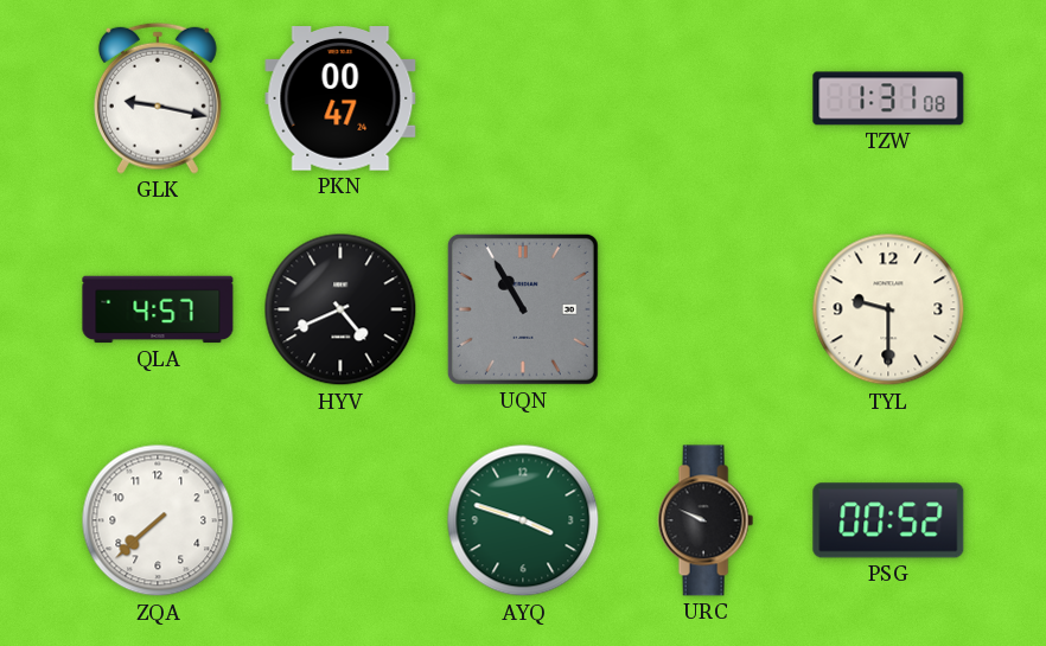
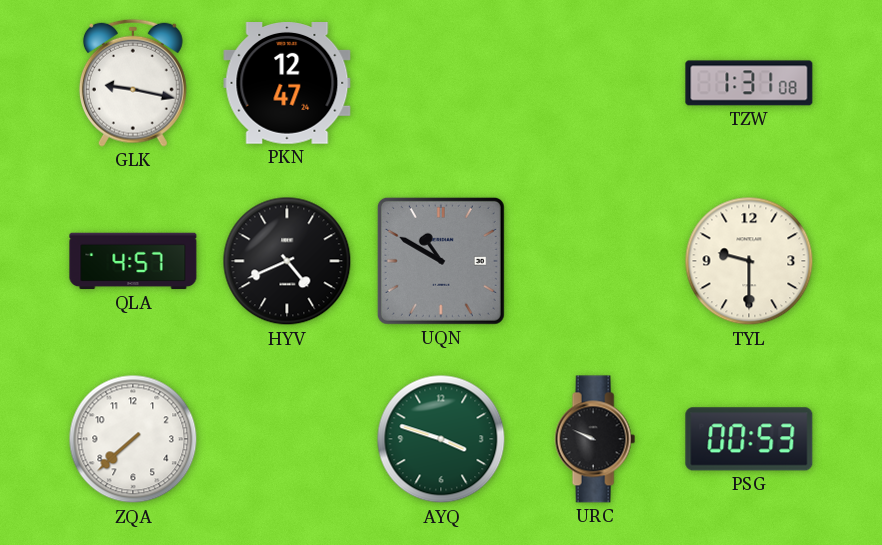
PKN: 00:47 -> 12:47 (287, 84)
UQN: 10:55 -> 10:50 (441, 261)
PSG: 00:52 -> 00:53 (749, 439)
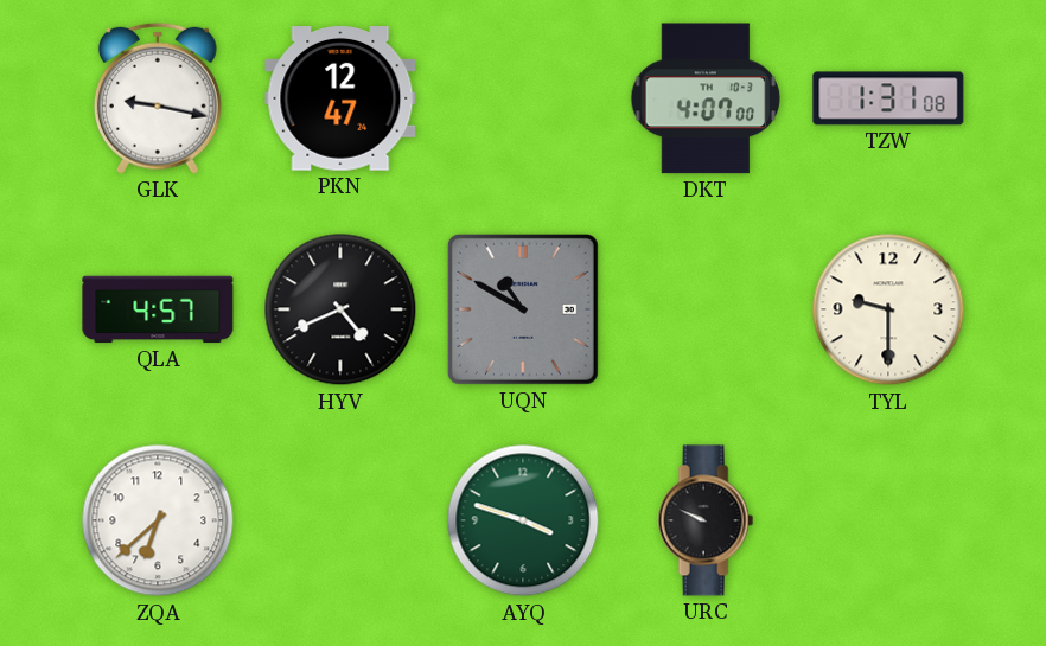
DKT: none -> 4:07 (706, 98)
ZQA: 7:38 -> 6:38 (158, 520)
PSG: 00:53 -> none (749, 439)
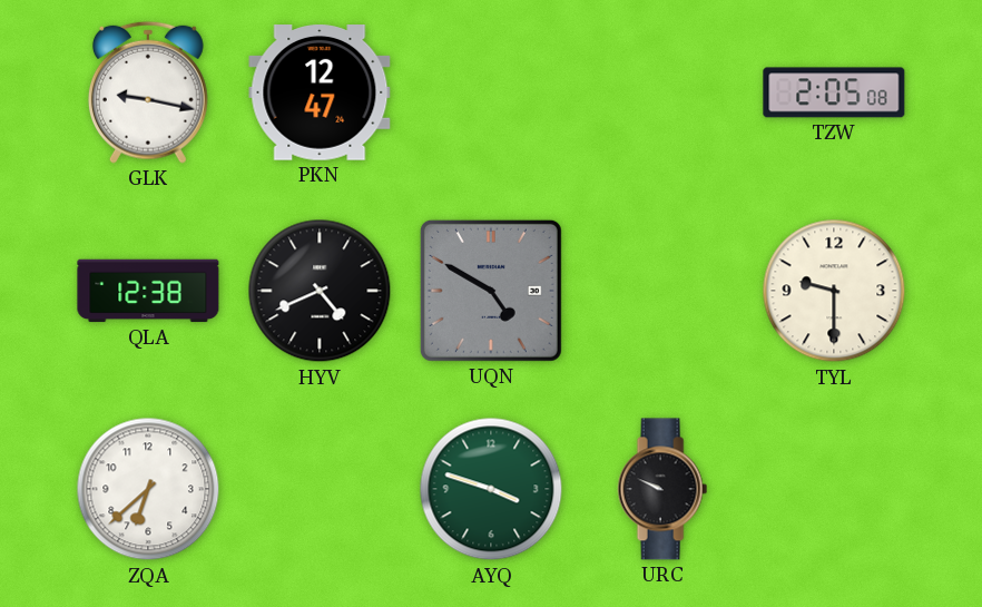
DKT: 4:07 -> none (706, 98)
TZW: 1:31 -> 2:05 (834, 92)
QLA: 4:57 -> 12:38 (148, 291)
UQN: 10:50 -> 4:50 (491, 291)
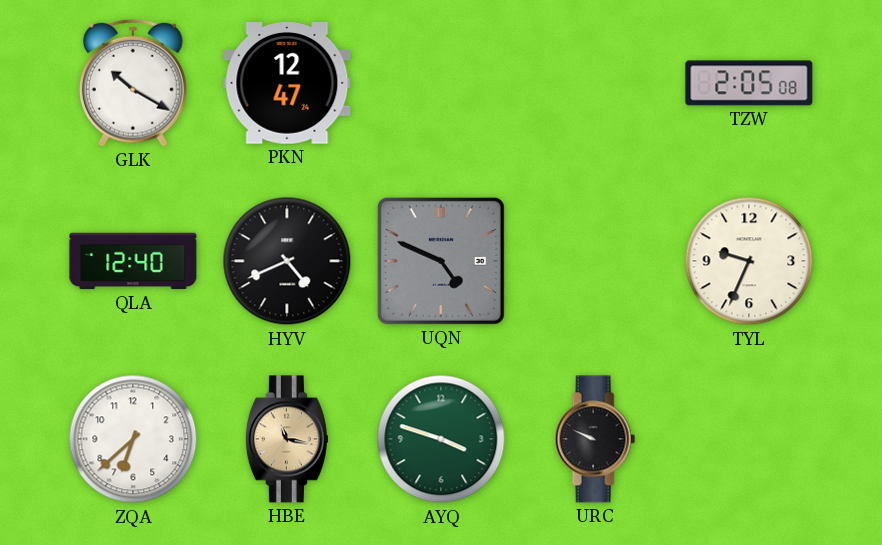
GLK: 9:17 -> 10:20 (133, 83)
QLA: 12:38 -> 12:40 (133, 261)
UQN: 4:50 -> 4:49 (441, 261)
TYL: 9:30 -> 9:34 (749, 261)
HBE: none -> 11:17 (287, 439)
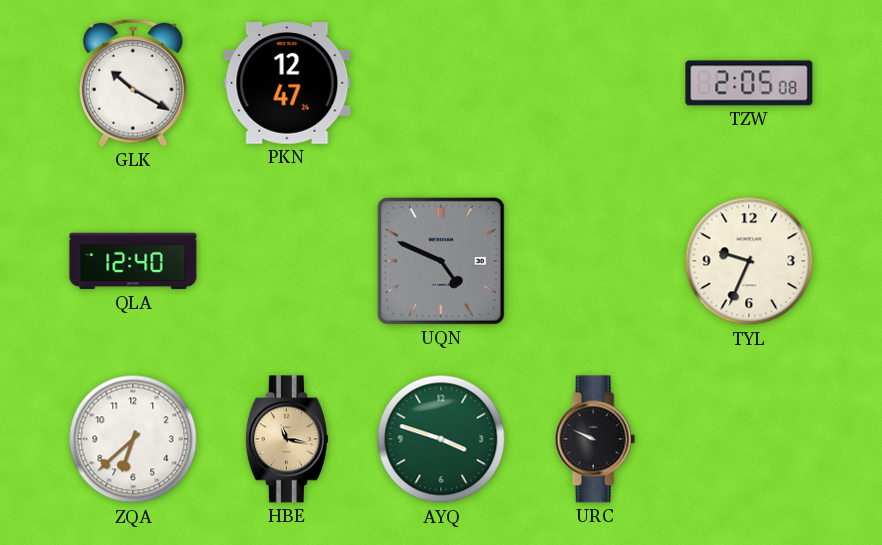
HYV: 4:41 -> none (287, 261)
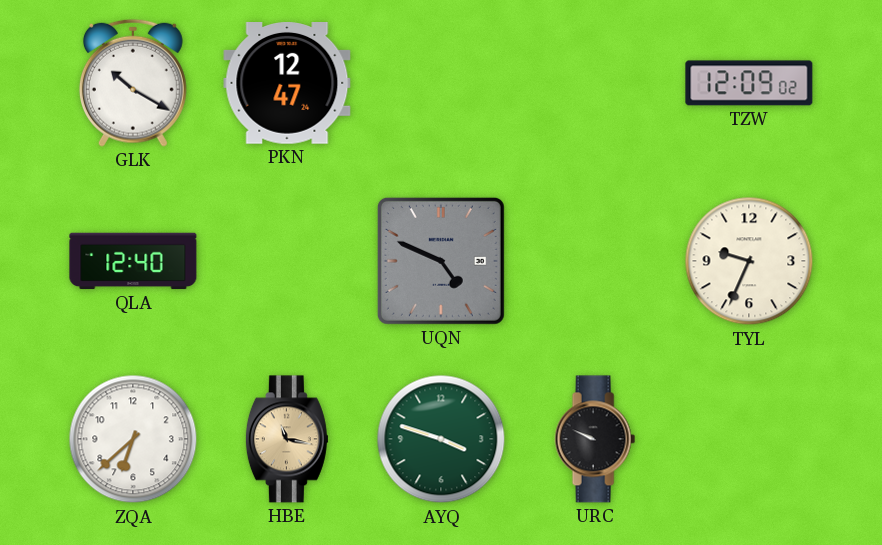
TZW: 2:05 -> 12:09 (749, 83)
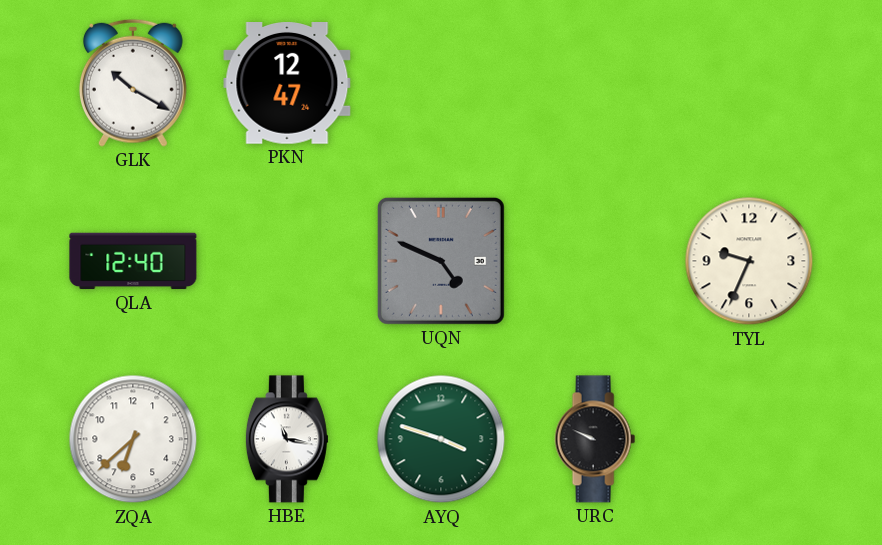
TZW: 12:09 -> none (749, 83)
HBE dial: champagne -> white (287, 439)
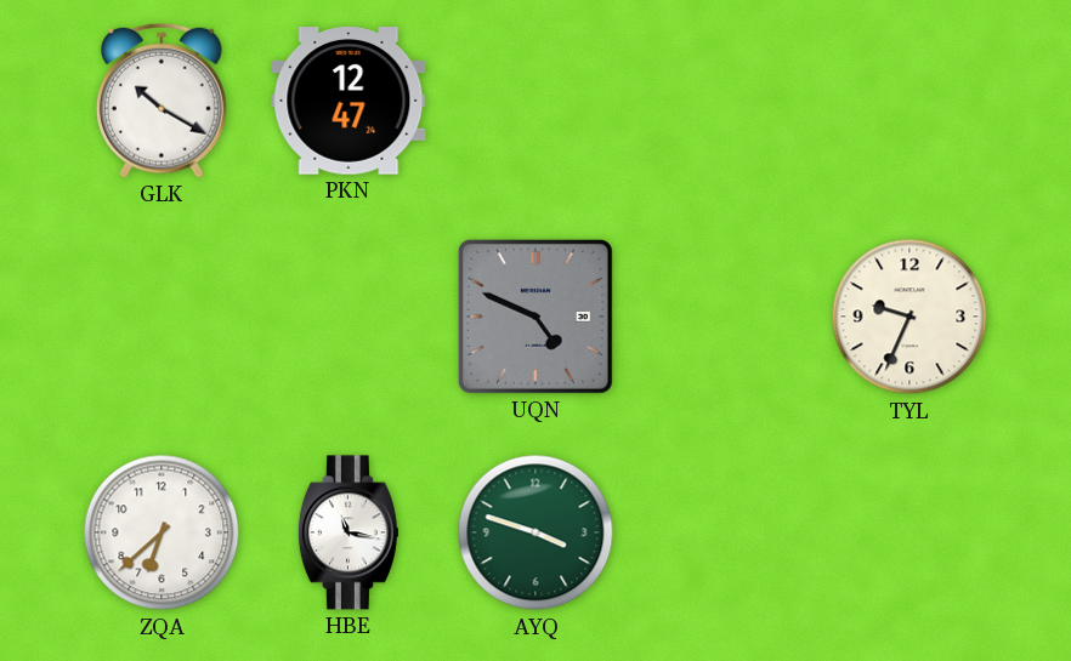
QLA: 12:40 -> none (133, 261)
URC: 9:49 -> none (595, 439)
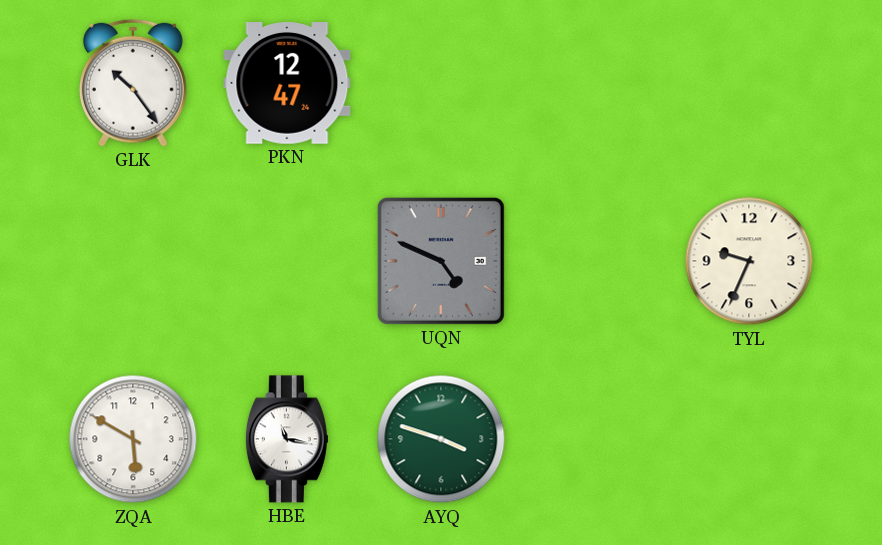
GLK: 10:20 -> 10:24 (133, 83)
ZQA: 6:38 -> 5:50 (133, 439)
